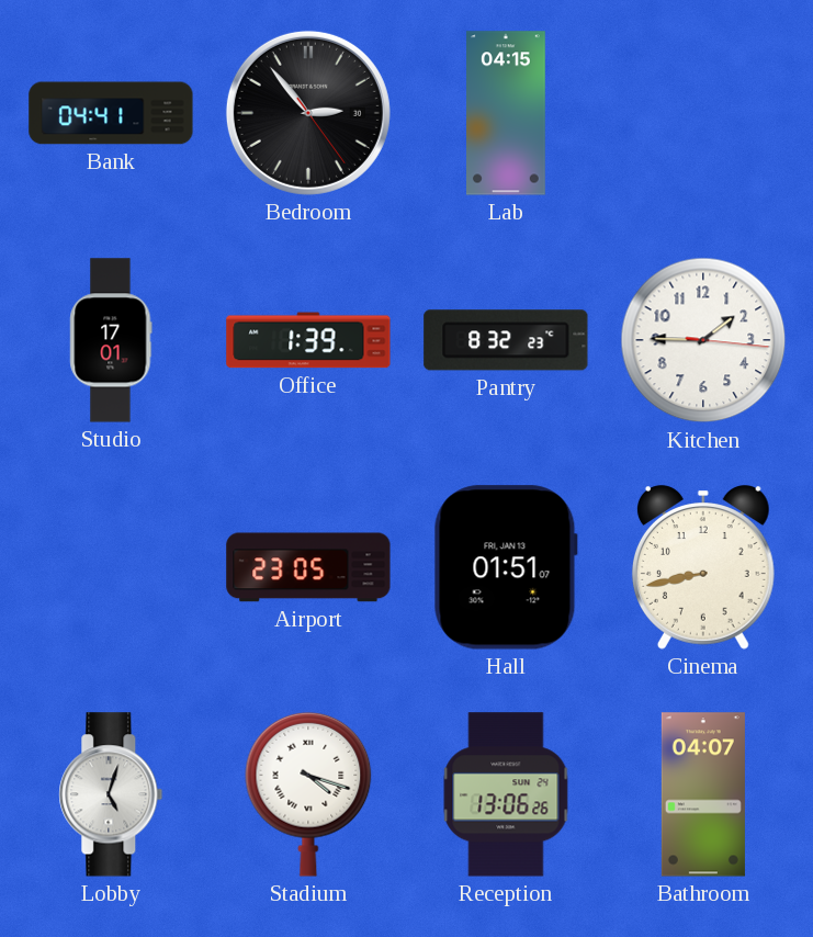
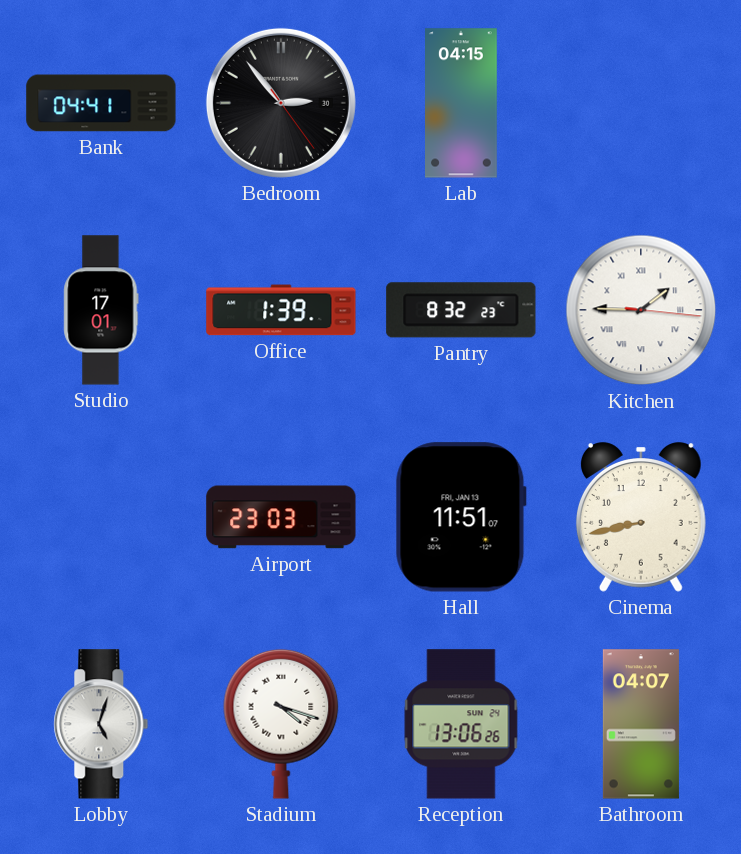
Kitchen numerals: Arabic -> Roman (641, 310)
Airport: 23:05 -> 23:03 (281, 517)
Hall: 01:51 -> 11:51 (461, 517)
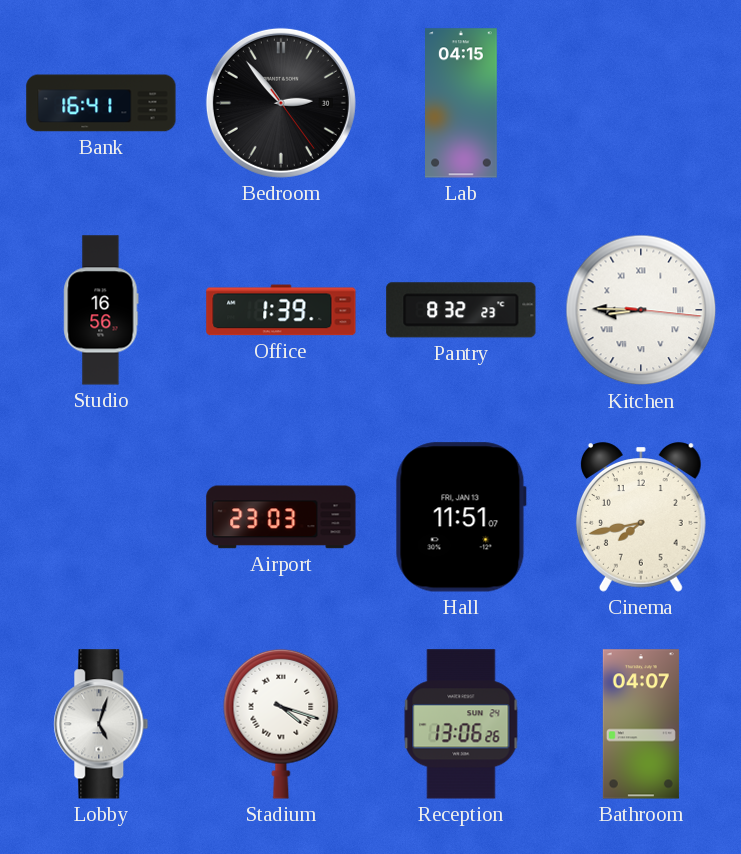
Bank: 04:41 -> 16:41 (101, 103)
Studio: 17:01 -> 16:56 (101, 310)
Kitchen: 1:45 -> 8:45 (641, 310)
Cinema: 8:43 -> 7:43 (641, 517)
